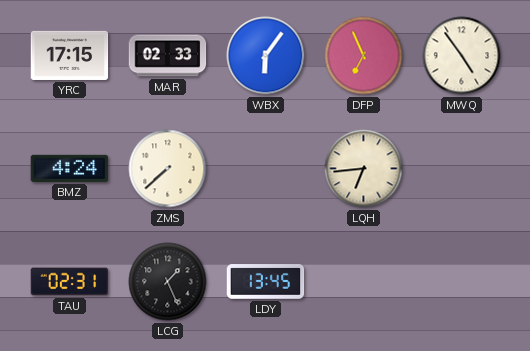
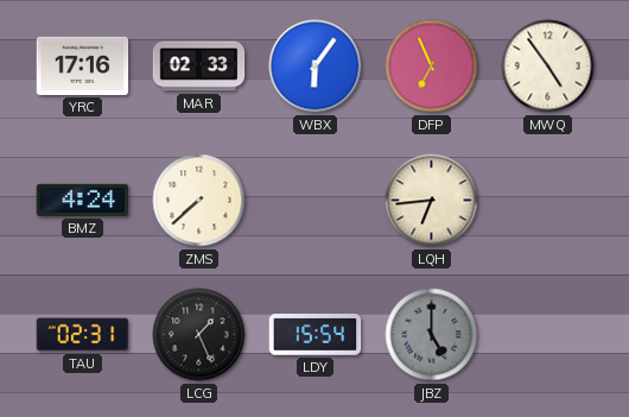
YRC: 17:15 -> 17:16 (83, 65)
LDY: 13:45 -> 15:54 (316, 335)
JBZ: none -> 5:00 (432, 335)
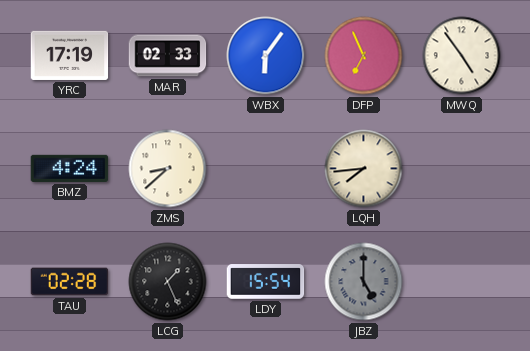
YRC: 17:16 -> 17:19 (70, 55)
ZMS: 7:38 -> 8:38 (168, 169)
LQH: 6:44 -> 7:44 (364, 169)
TAU: 02:31 -> 02:28 (70, 282)
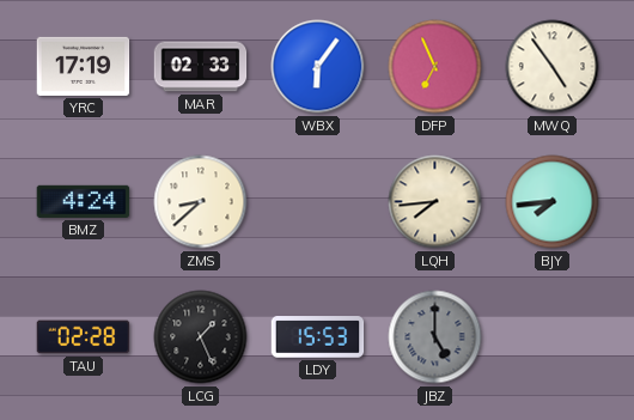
BJY: none -> 7:44 (553, 202)
LDY: 15:54 -> 15:53 (318, 337)
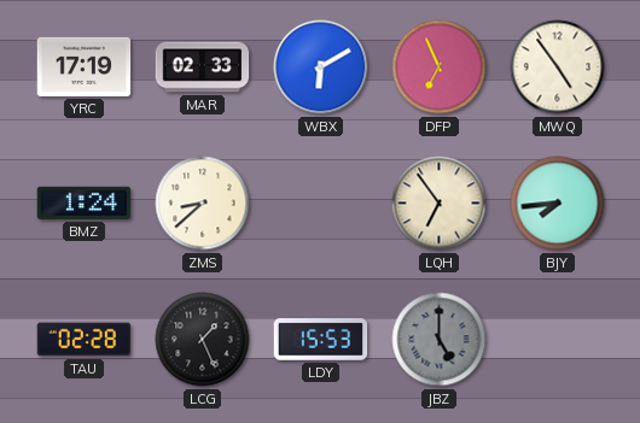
WBX: 6:06 -> 6:10 (321, 67)
BMZ: 4:24 -> 1:24 (85, 202)
LQH: 7:44 -> 6:54 (440, 204)
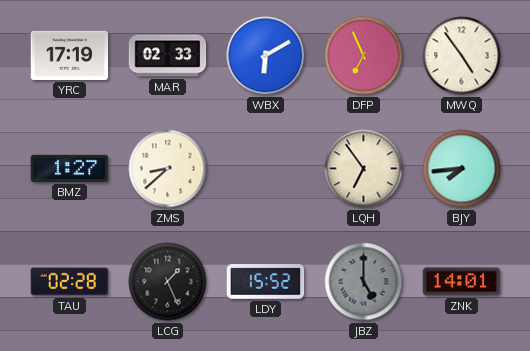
BMZ: 1:24 -> 1:27 (70, 168)
LDY: 15:53 -> 15:52 (266, 282)
ZNK: none -> 14:01 (462, 282)
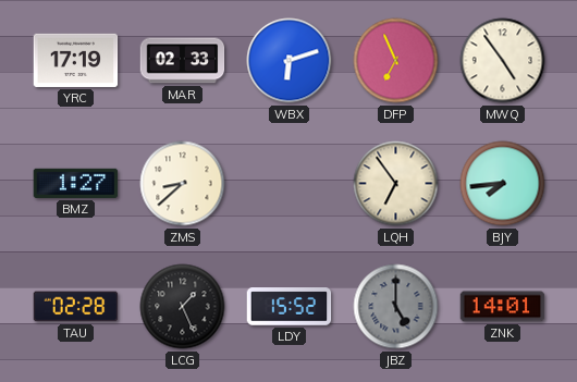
WBX: 6:10 -> 6:12 (290, 61)
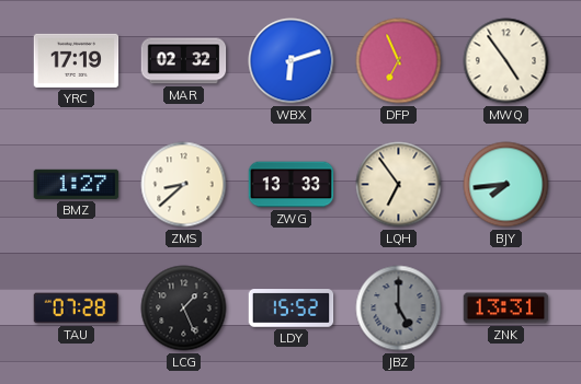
MAR: 02:33 -> 02:32 (184, 61)
ZWG: none -> 13:33 (292, 185)
TAU: 02:28 -> 07:28 (77, 309)
ZNK: 14:01 -> 13:31 (506, 309)
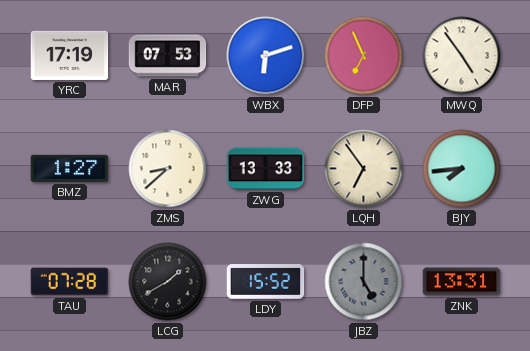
MAR: 02:32 -> 07:53 (168, 56)
LCG: 1:26 -> 1:40 (168, 282)
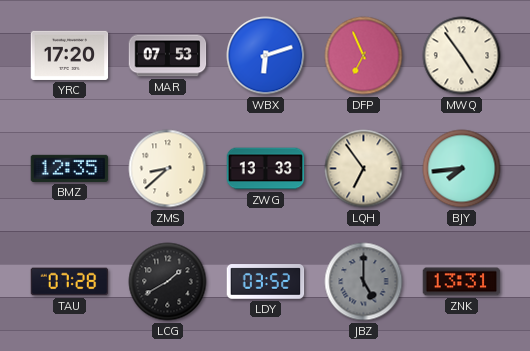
YRC: 17:19 -> 17:20 (70, 55)
BMZ: 1:27 -> 12:35 (70, 168)
LDY: 15:52 -> 03:52 (266, 282)
